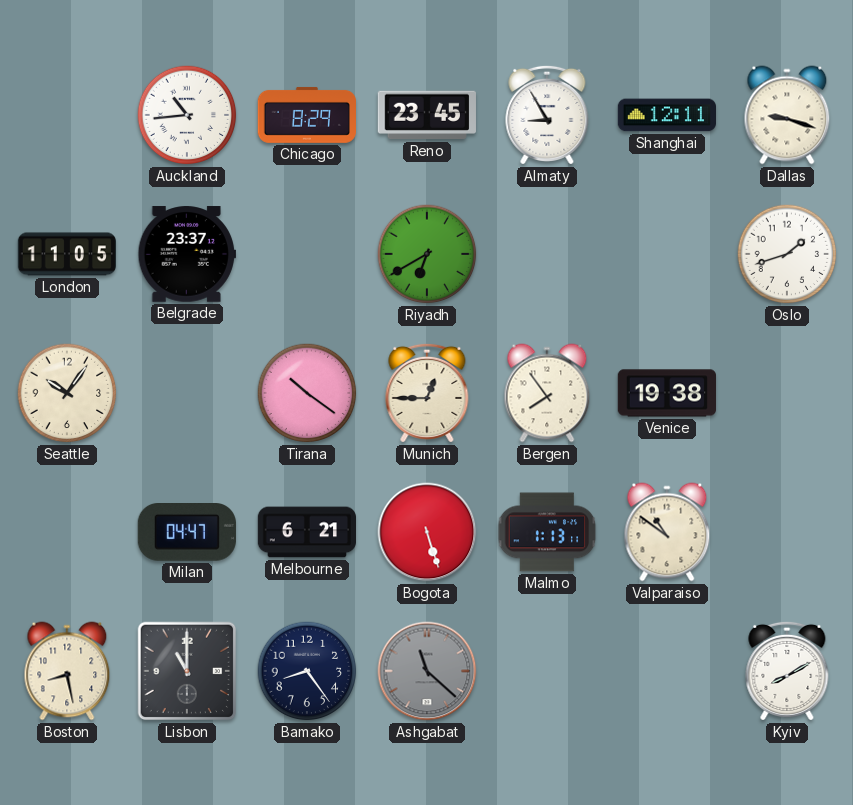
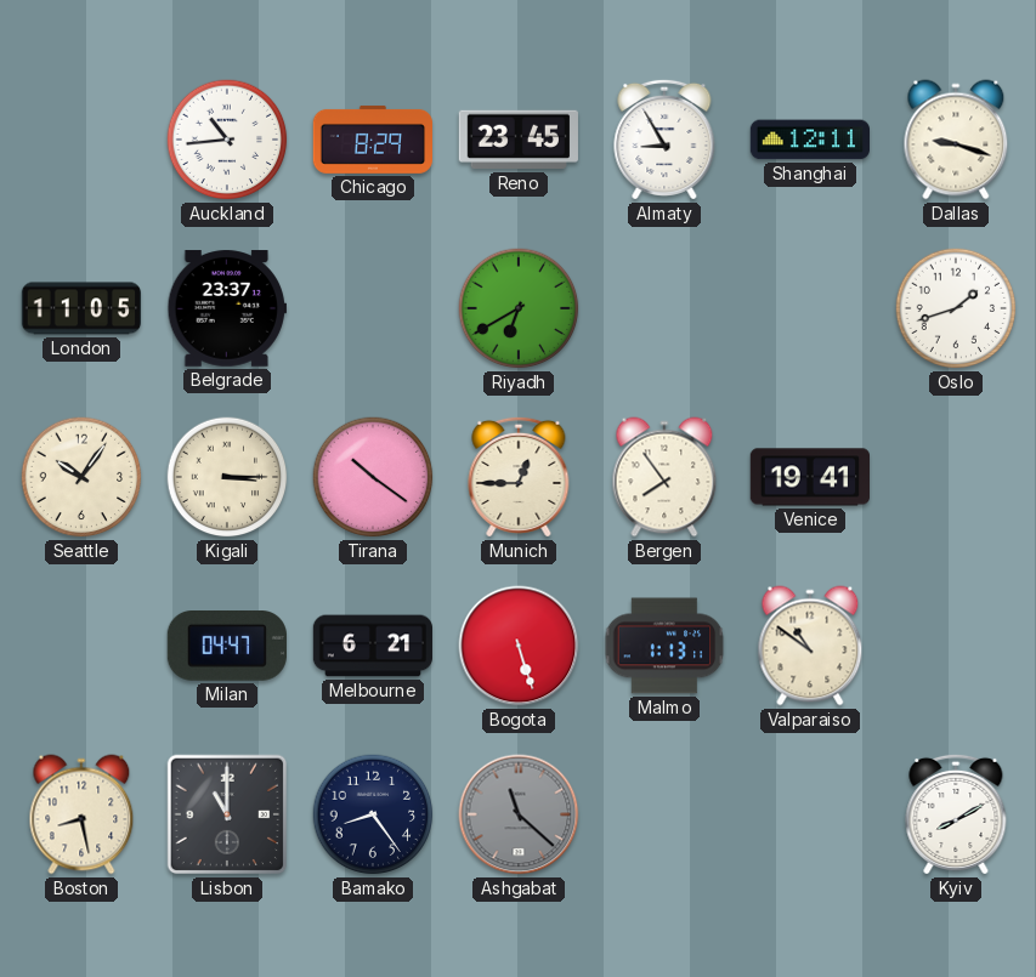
Kigali: none -> 3:15 (227, 477)
Venice: 19:38 -> 19:41 (809, 477)
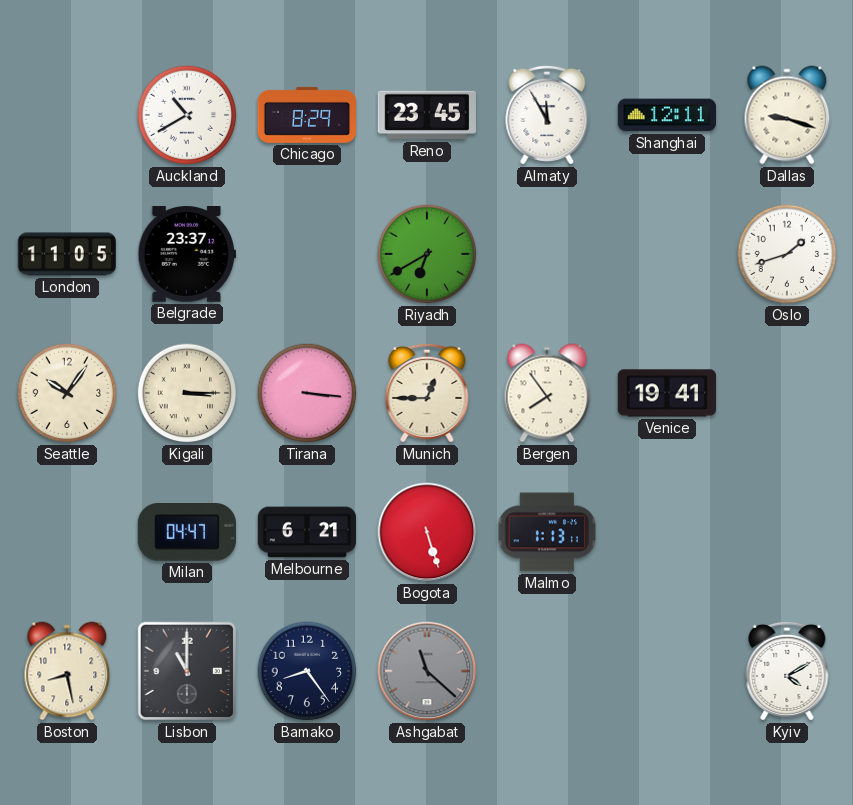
Auckland: 10:44 -> 10:40 (187, 115)
Almaty: 8:55 -> 11:55 (547, 115)
Tirana: 10:21 -> 3:16 (307, 393)
Valparaiso: 10:51 -> none (810, 646)
Kyiv: 8:10 -> 4:10 (787, 671)
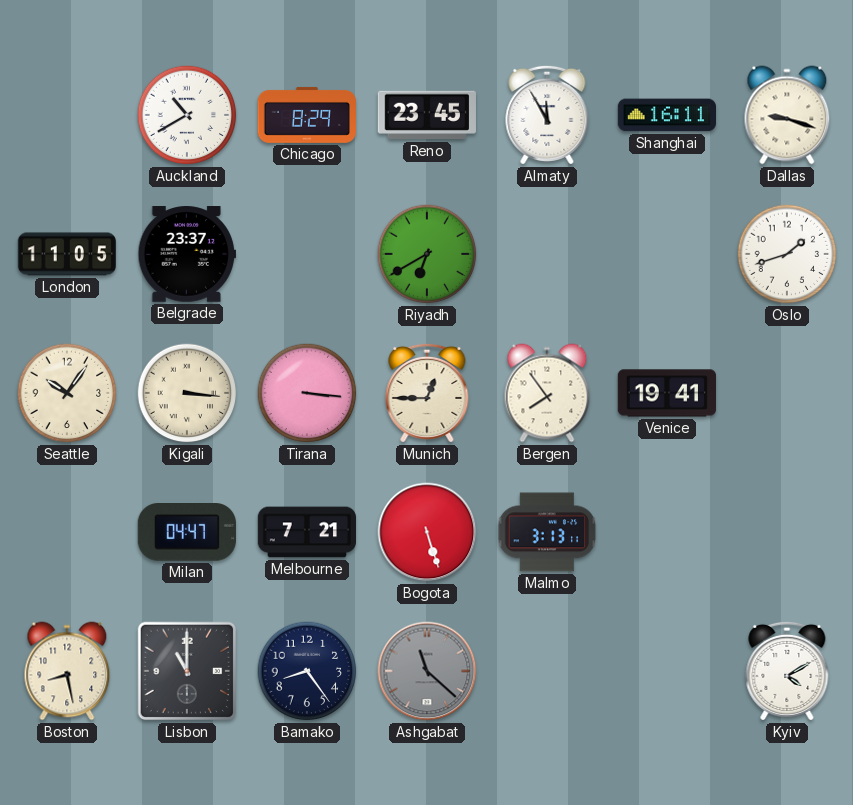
Shanghai: 12:11 -> 16:11 (666, 115)
Kigali: 3:15 -> 3:16 (187, 393)
Melbourne: 6:21 -> 7:21 (307, 532)
Malmo: 1:13 -> 3:13 (547, 532)
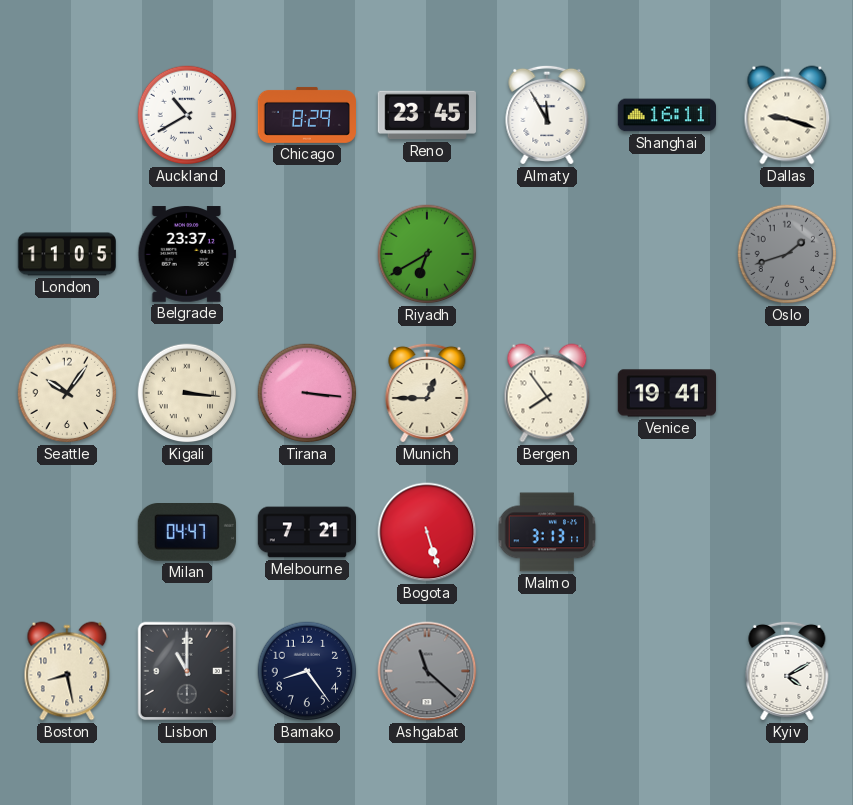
Oslo dial: white -> grey (787, 254)
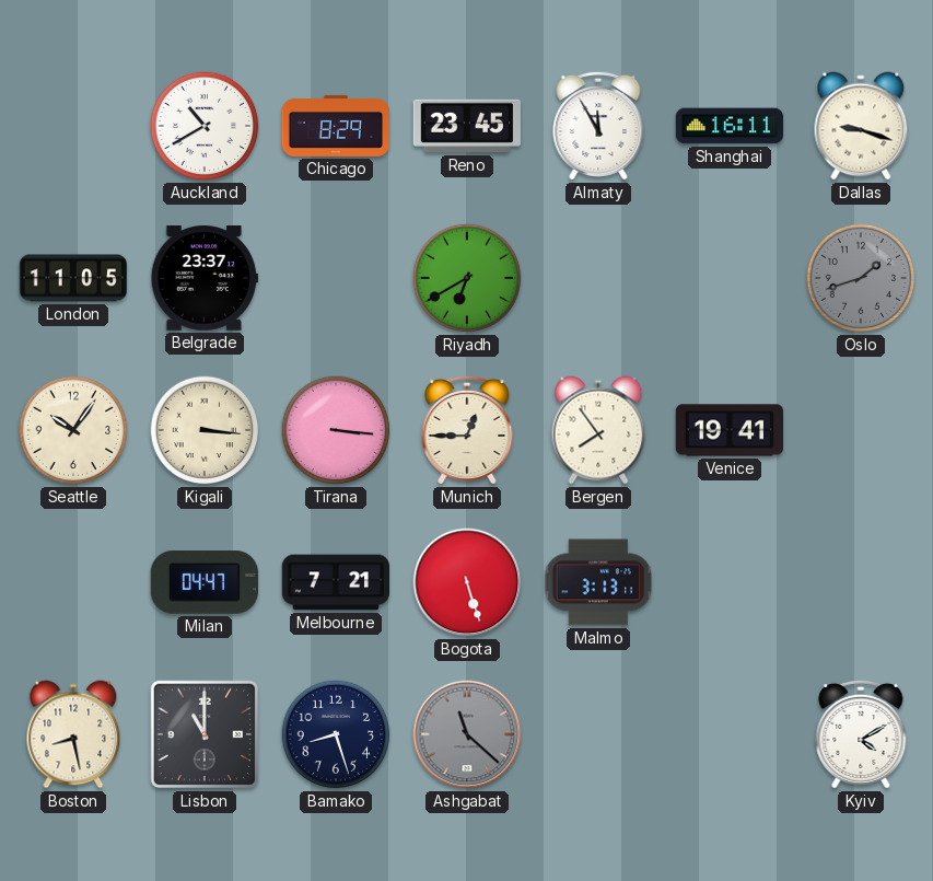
Bamako: 8:24 -> 8:27 (336, 734)
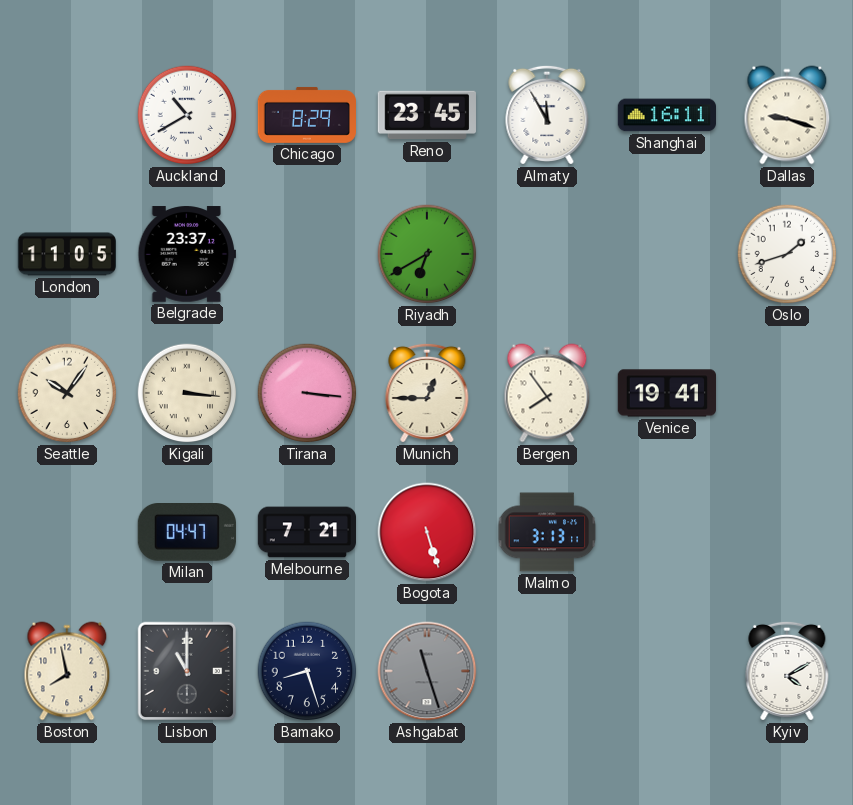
Oslo dial: grey -> white (787, 254)
Boston: 8:28 -> 7:58 (67, 671)
Ashgabat: 11:22 -> 11:27 (427, 671)
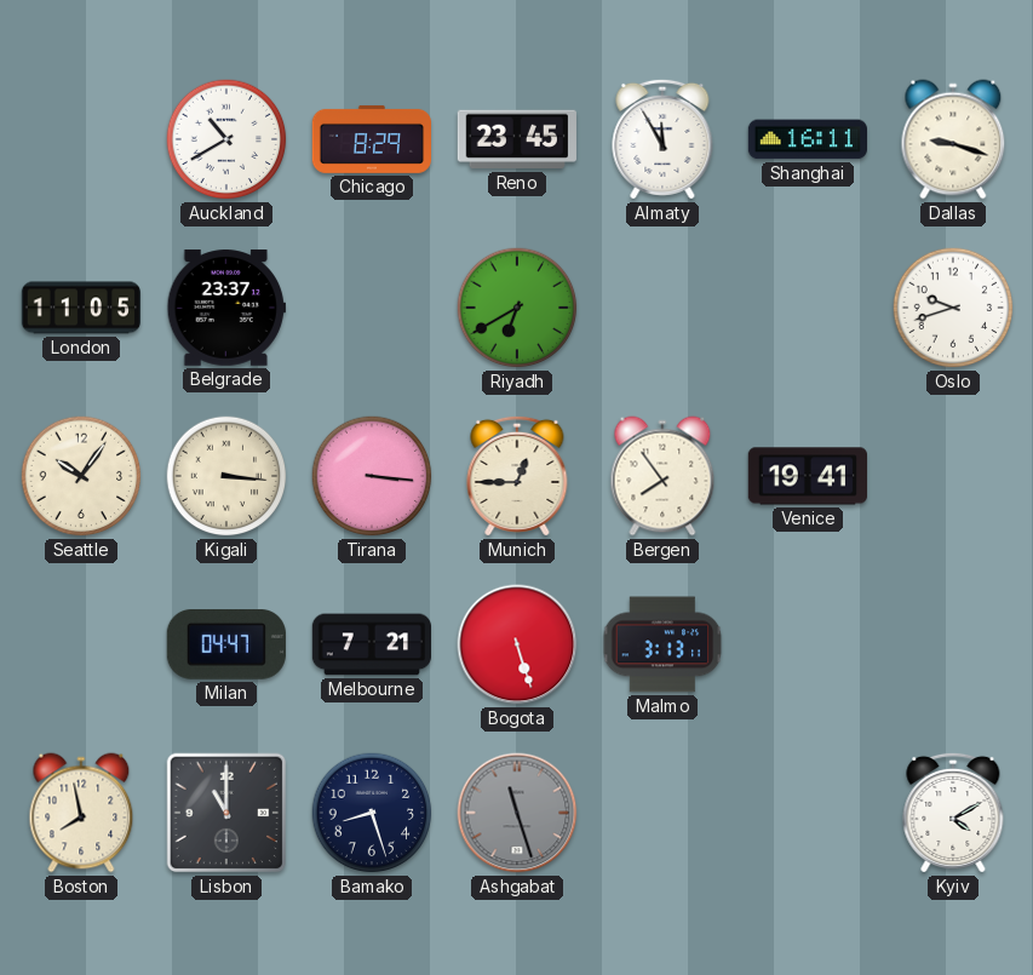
Oslo: 1:42 -> 9:42 (953, 308)
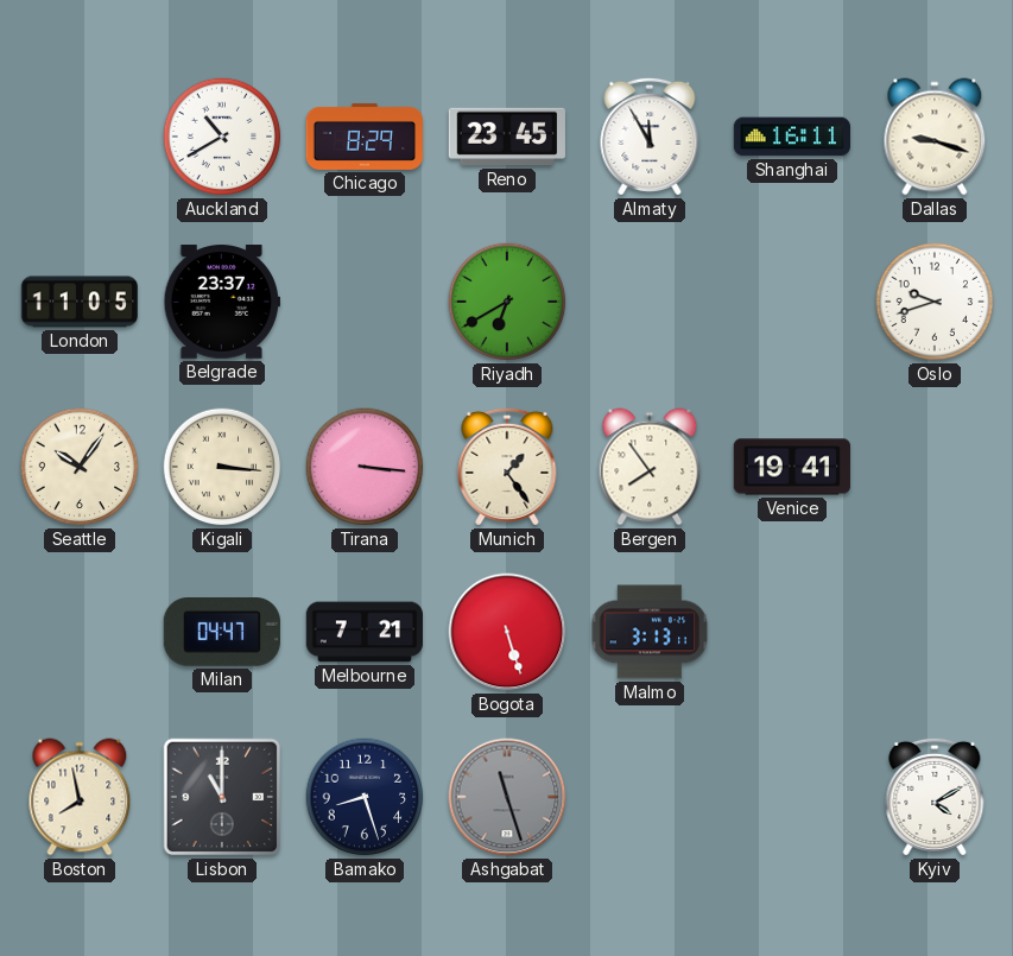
Munich: 12:45 -> 1:24 (507, 467)
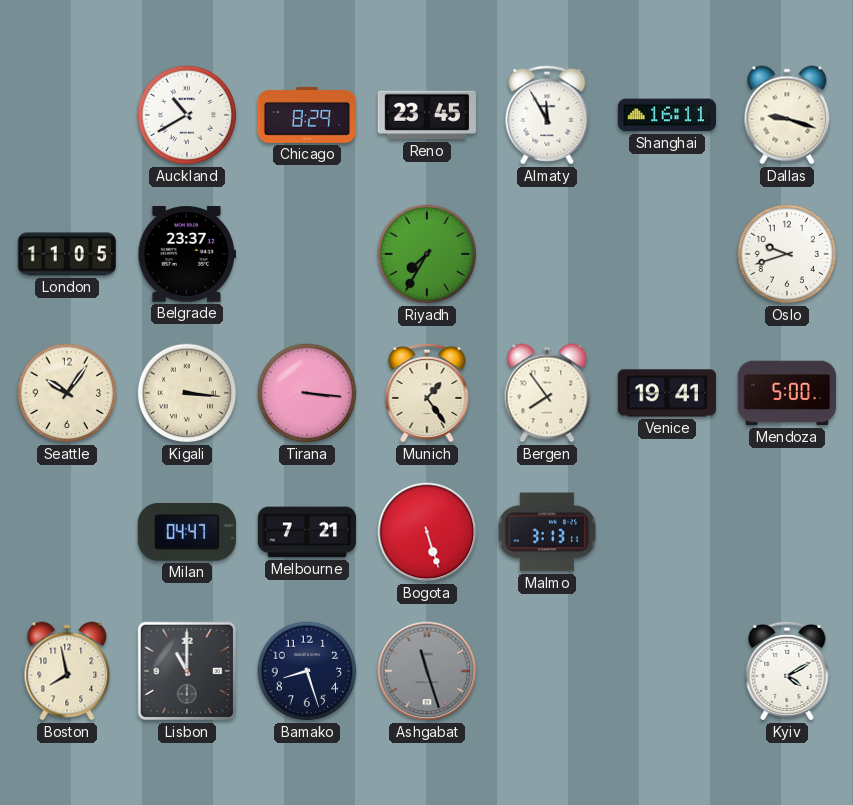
Riyadh: 6:40 -> 7:35 (427, 254)
Mendoza: none -> 5:00 (787, 393)
